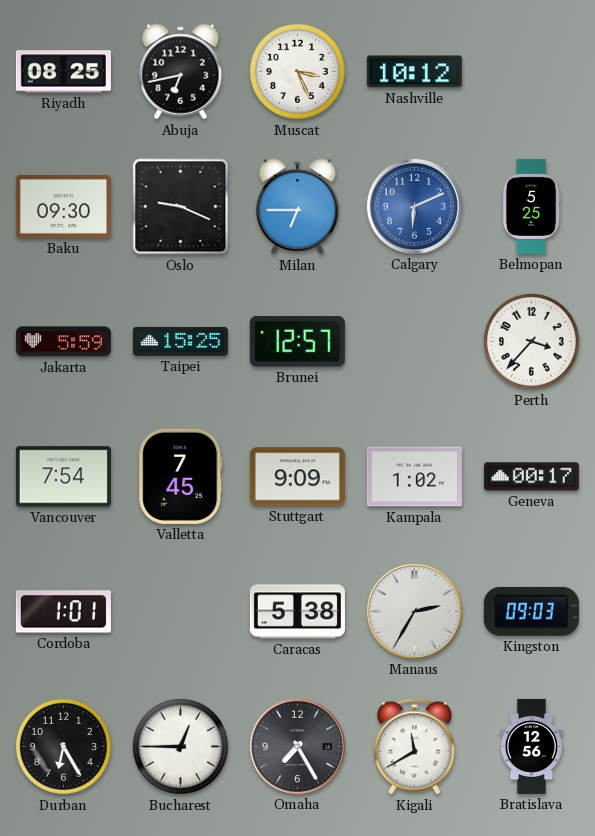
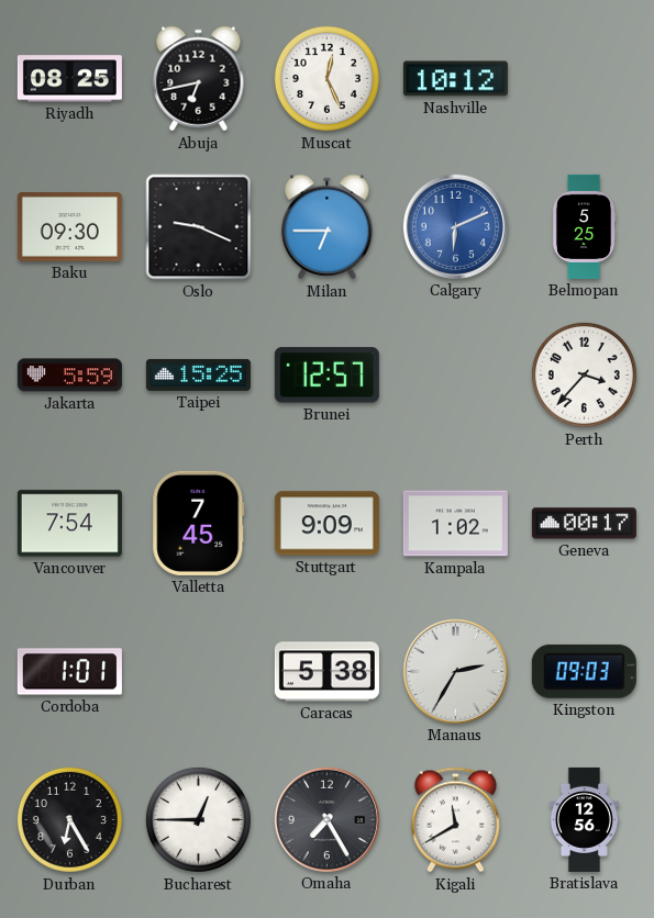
Muscat: 3:26 -> 12:26 (326, 78)
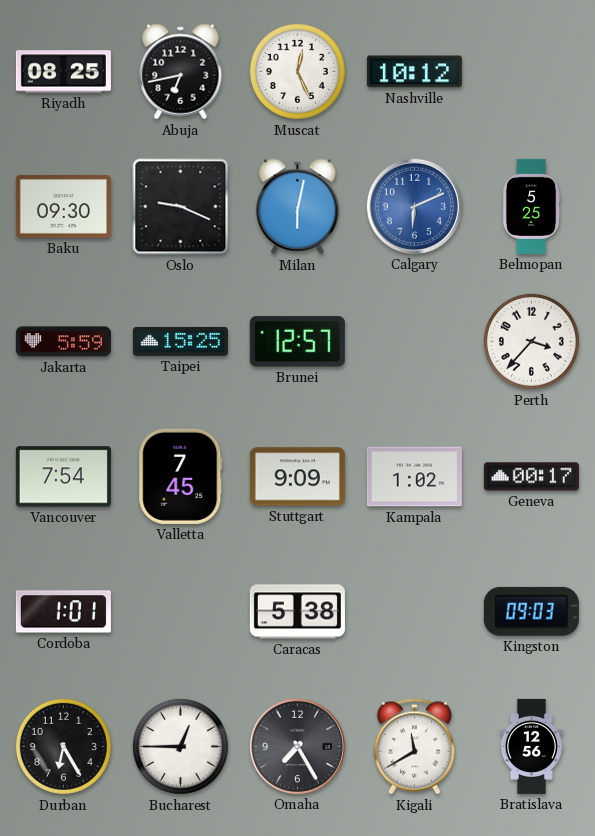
Milan: 6:45 -> 6:02 (298, 207)
Manaus: 2:35 -> none (455, 671)
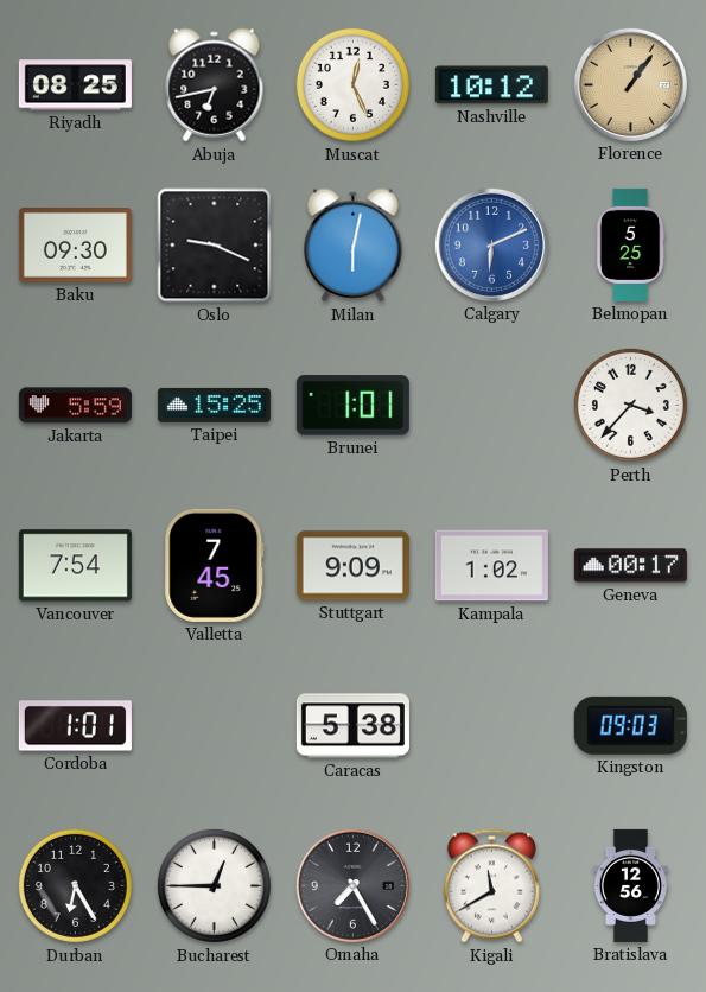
Florence: none -> 1:06 (630, 84)
Brunei: 12:57 -> 1:01 (352, 406)
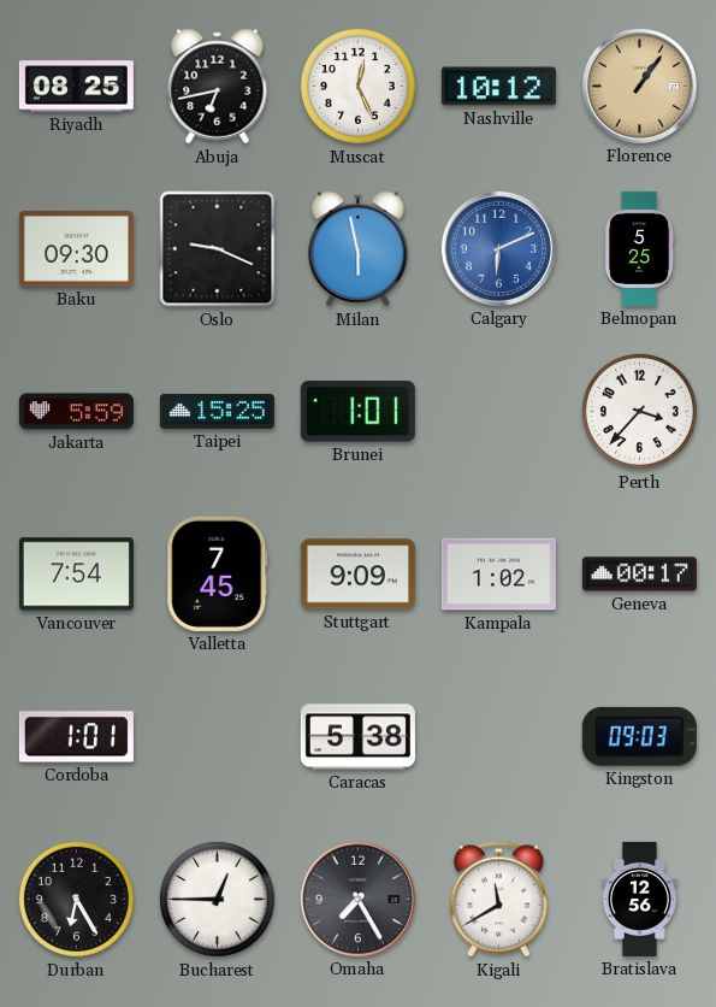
Milan: 6:02 -> 5:58 (359, 249)
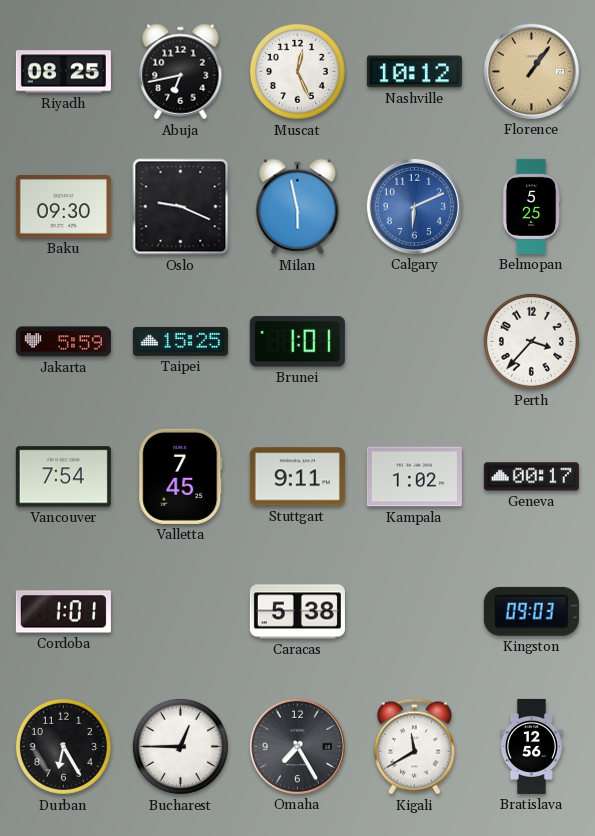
Stuttgart: 9:09 -> 9:11 (297, 477)
